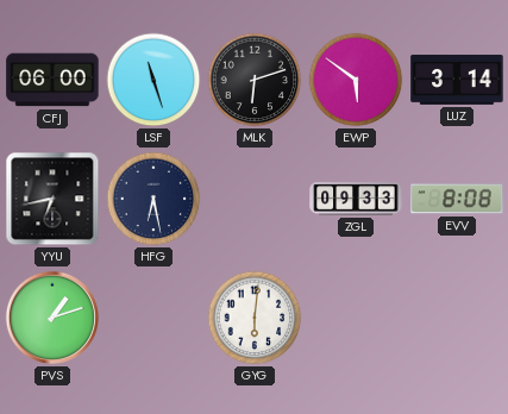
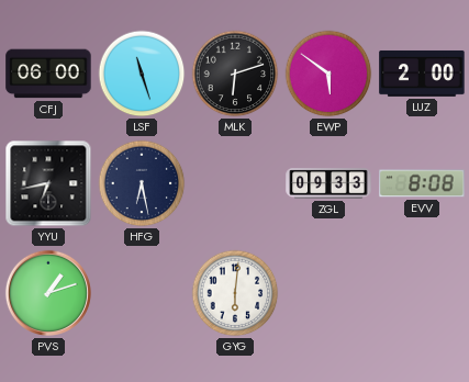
LUZ: 3:14 -> 2:00 (422, 74)
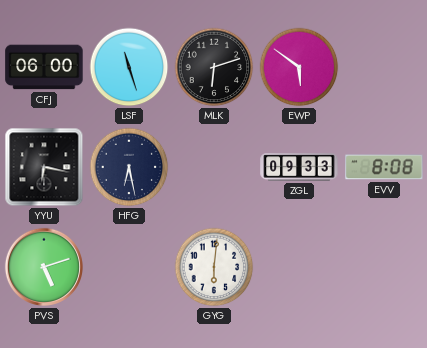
LUZ: 2:00 -> none (422, 74)
YYU: 6:43 -> 6:17 (44, 167)
PVS: 1:12 -> 5:12 (44, 267)
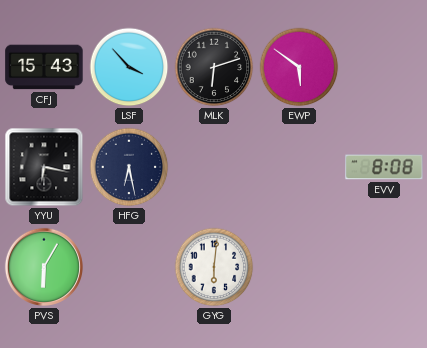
CFJ: 06:00 -> 15:43 (44, 67)
LSF: 11:27 -> 3:53 (129, 67)
ZGL: 09:33 -> none (299, 167)
PVS: 5:12 -> 6:05 (44, 267)
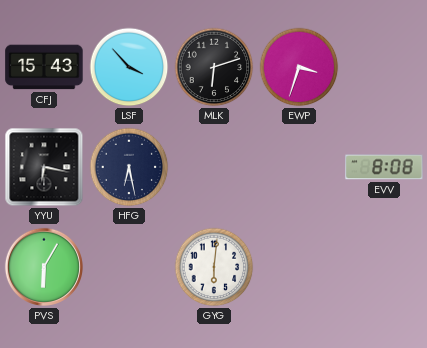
EWP: 5:51 -> 3:33 (299, 67)
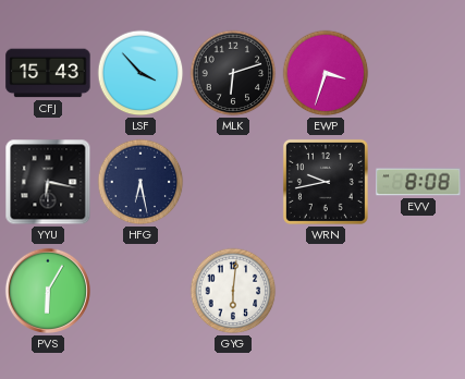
WRN: none -> 9:43 (326, 182)
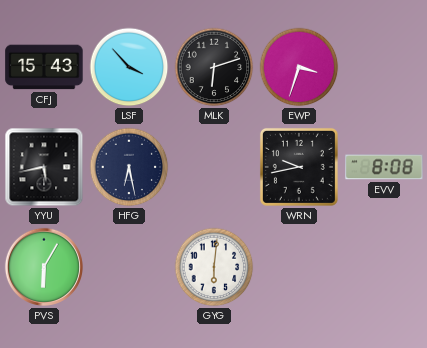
YYU: 6:17 -> 5:43 (44, 167)
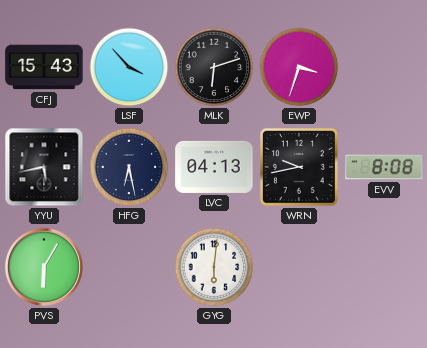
LVC: none -> 04:13 (214, 167)
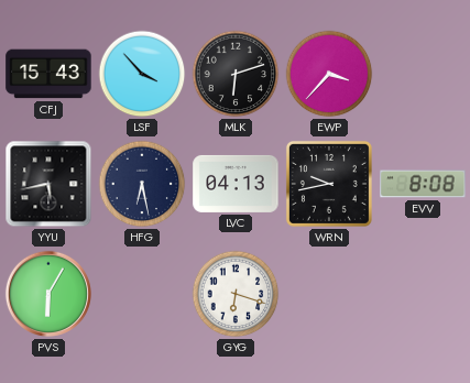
EWP: 3:33 -> 3:37 (329, 74)
GYG: 6:01 -> 6:18 (236, 294)
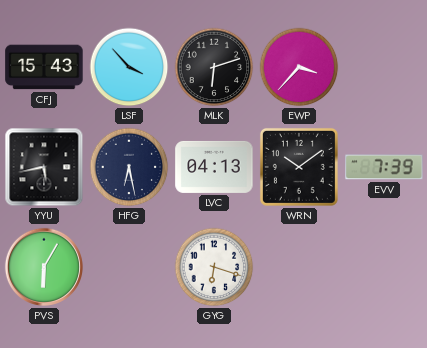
WRN: 9:43 -> 10:09 (299, 167)
EVV: 8:08 -> 7:39 (384, 167)
